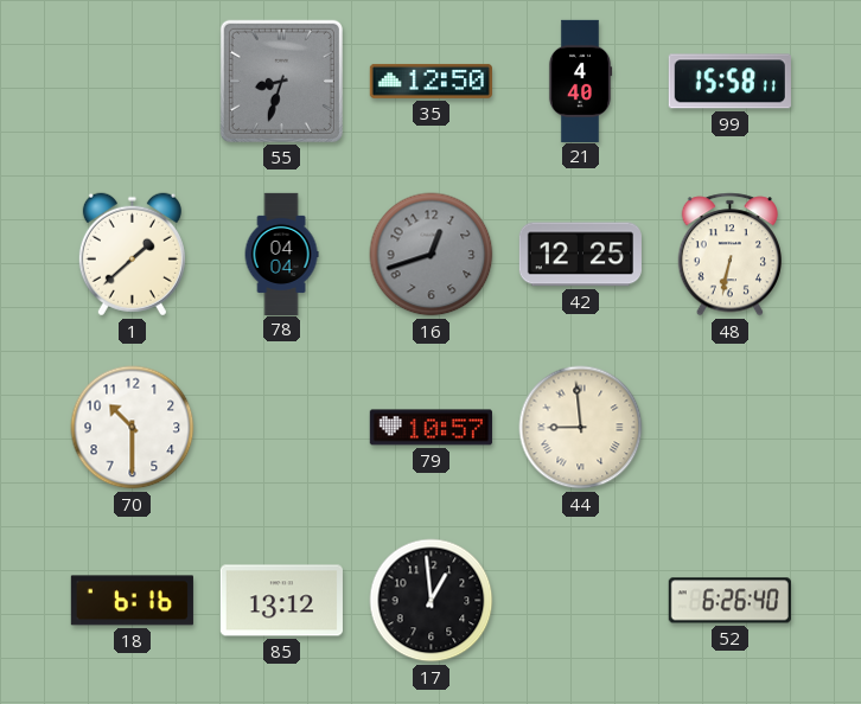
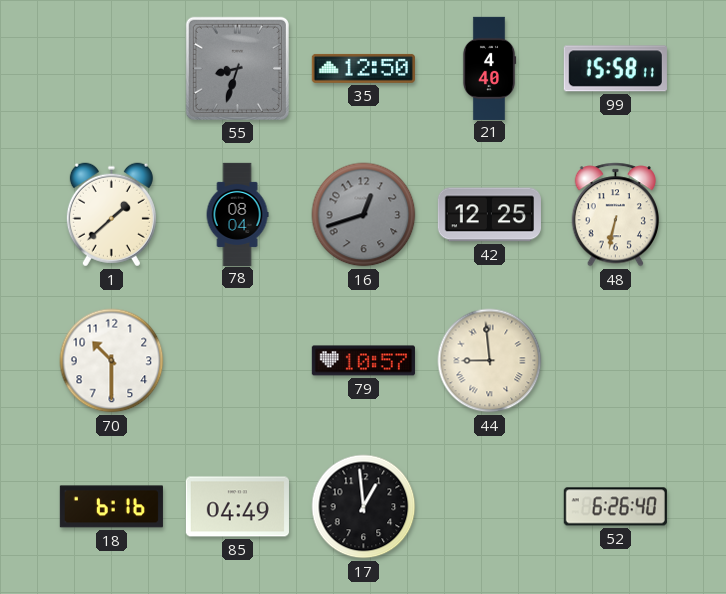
78: 04:04 -> 08:04 (237, 214)
85: 13:12 -> 04:49 (237, 507)
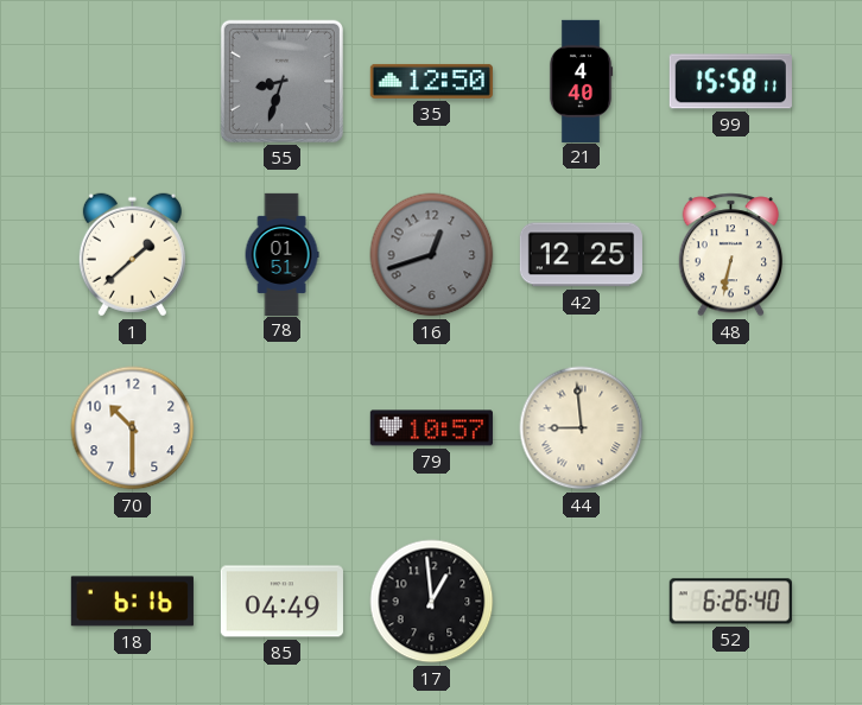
78: 08:04 -> 01:51 (281, 254)
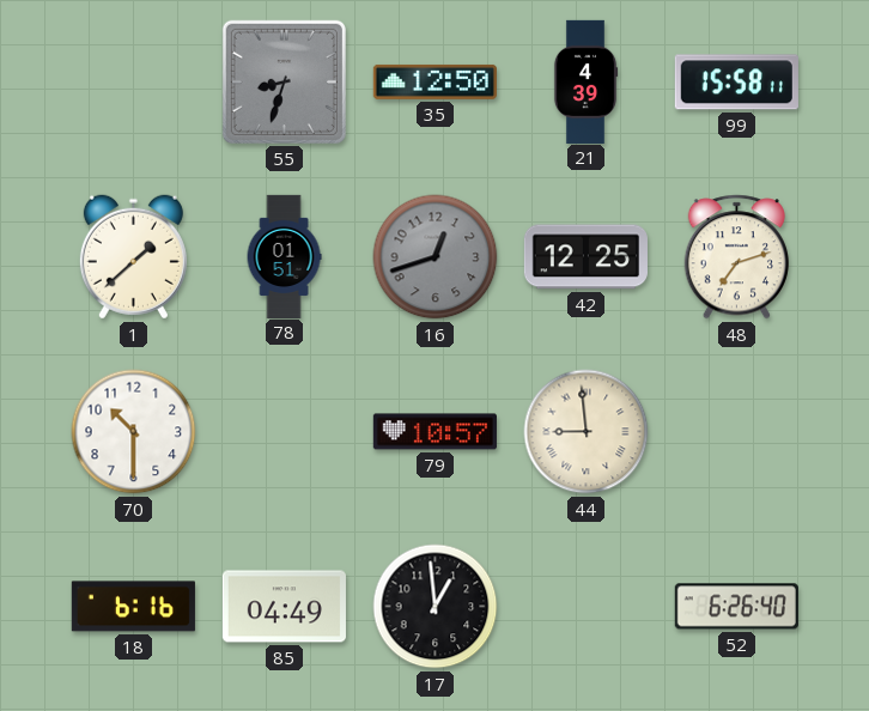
21: 4:40 -> 4:39 (585, 81)
48: 6:32 -> 7:12 (736, 257)
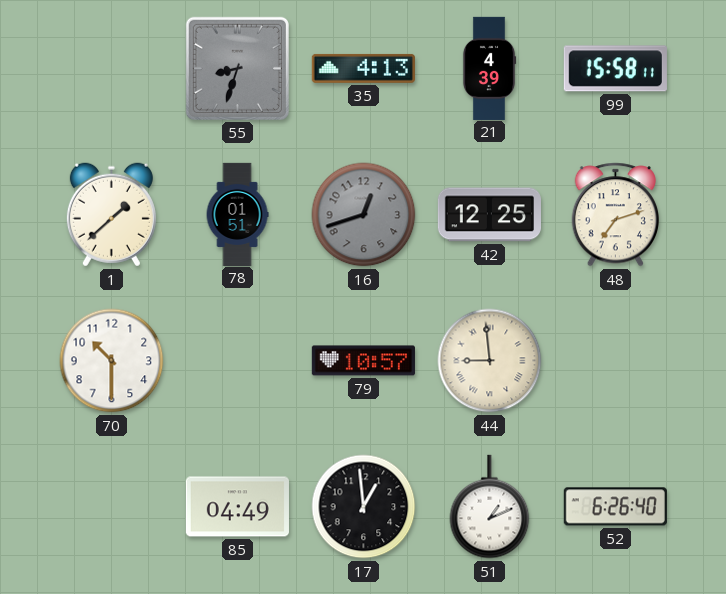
35: 12:50 -> 4:13 (363, 68)
18: 6:16 -> none (133, 607)
51: none -> 1:11 (490, 507)
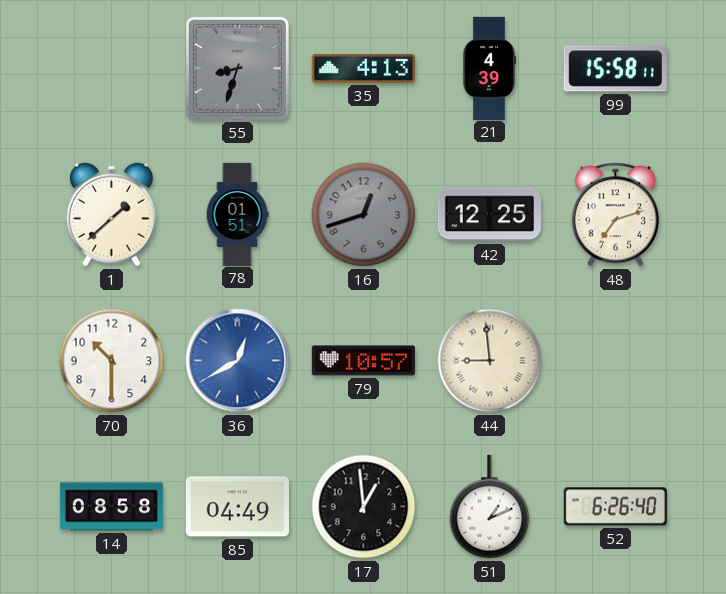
36: none -> 12:40 (238, 361)
14: none -> 08:58 (111, 507)
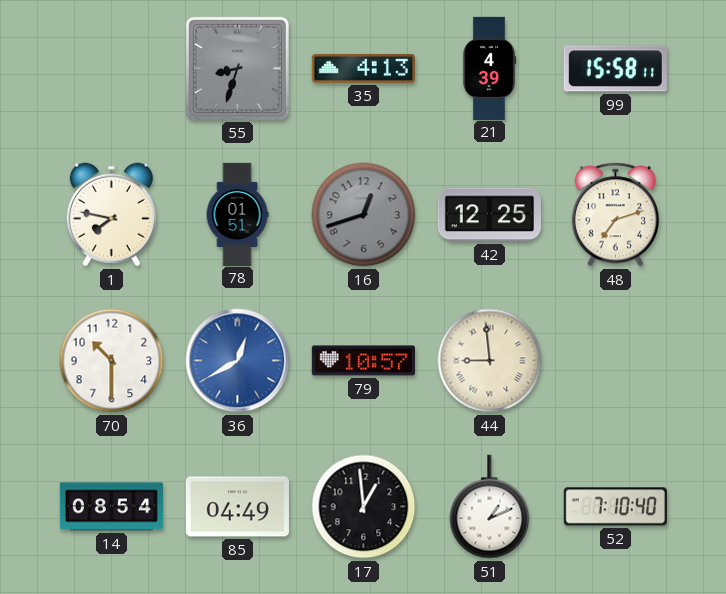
1: 1:38 -> 7:47 (111, 215)
14: 08:58 -> 08:54 (111, 507)
52: 6:26 -> 7:10 (615, 507)
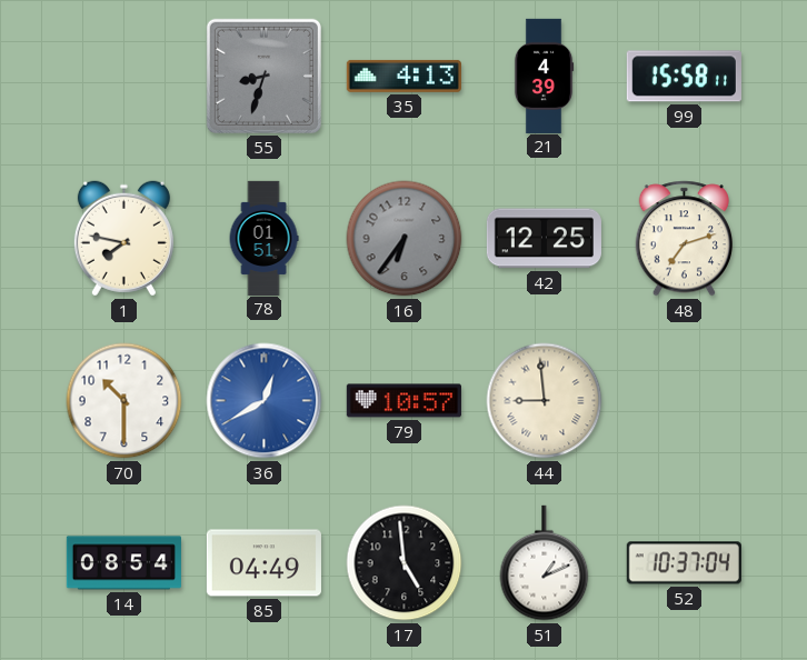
16: 12:42 -> 6:36 (405, 239)
17: 12:59 -> 4:59 (405, 563)
52: 7:10 -> 10:37 (684, 563)
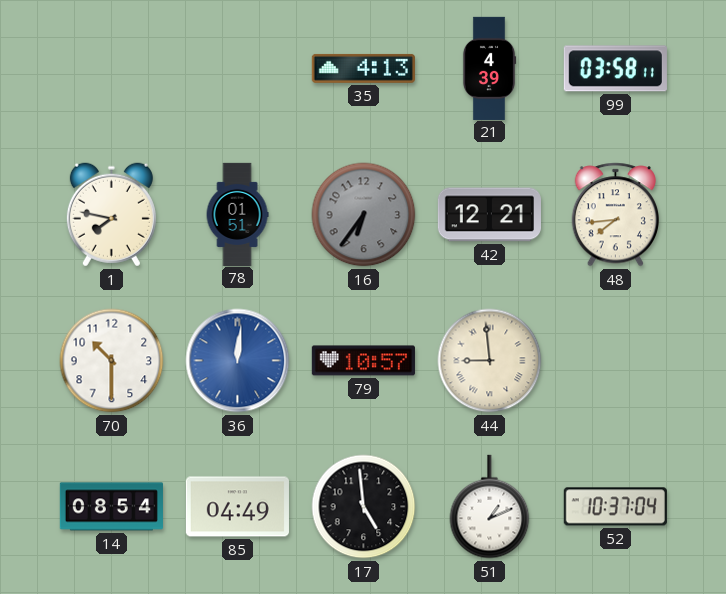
55: 8:33 -> none (263, 76)
99: 15:58 -> 03:58 (615, 69)
42: 12:25 -> 12:21 (489, 215)
48: 7:12 -> 7:44 (615, 215)
36: 12:40 -> 12:01 (238, 361)
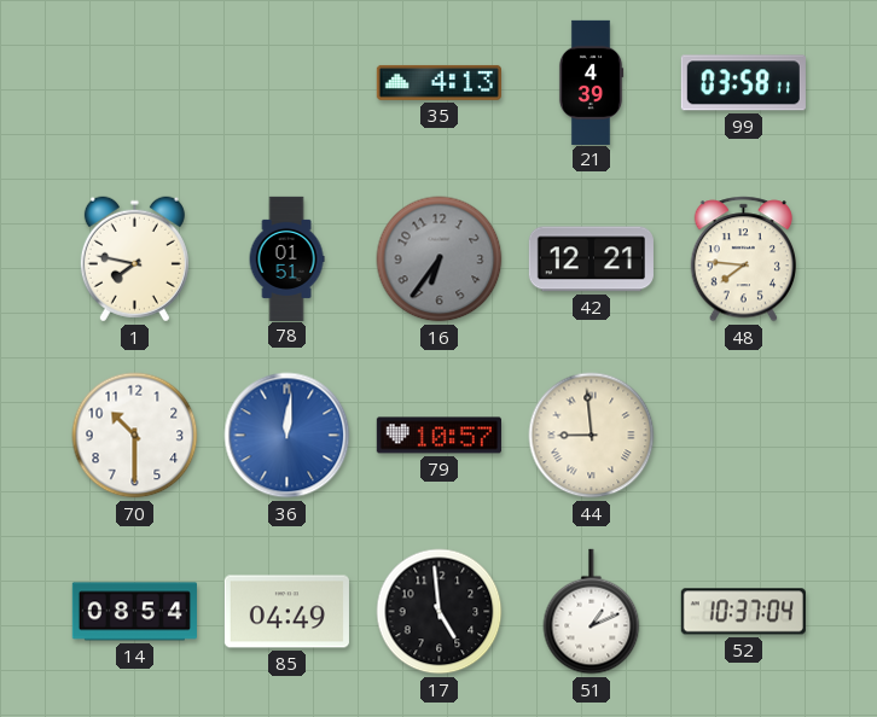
48: 7:44 -> 7:46 (743, 260)
